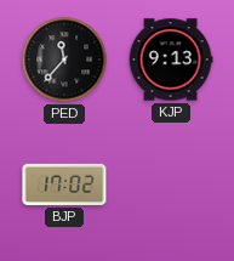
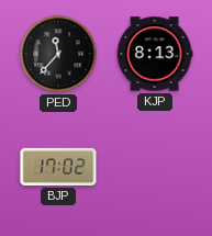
KJP: 9:13 -> 8:13 (155, 54)
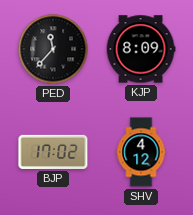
KJP: 8:13 -> 8:09 (141, 49)
SHV: none -> 4:12 (141, 152)
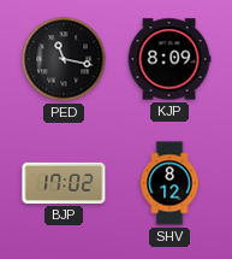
PED: 11:37 -> 11:17 (64, 59)
SHV: 4:12 -> 8:12 (169, 183)
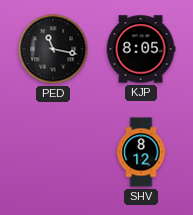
KJP: 8:09 -> 8:05 (141, 49)
BJP: 17:02 -> none (64, 183)
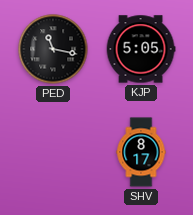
KJP: 8:05 -> 5:05 (141, 49)
SHV: 8:12 -> 8:17 (141, 152)
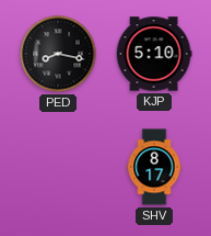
PED: 11:17 -> 8:17 (58, 54)
KJP: 5:05 -> 5:10 (154, 54)
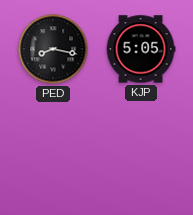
KJP: 5:10 -> 5:05 (141, 49)
SHV: 8:17 -> none (154, 167)
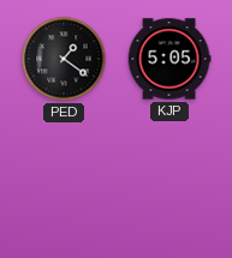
PED: 8:17 -> 1:21 (64, 59)
